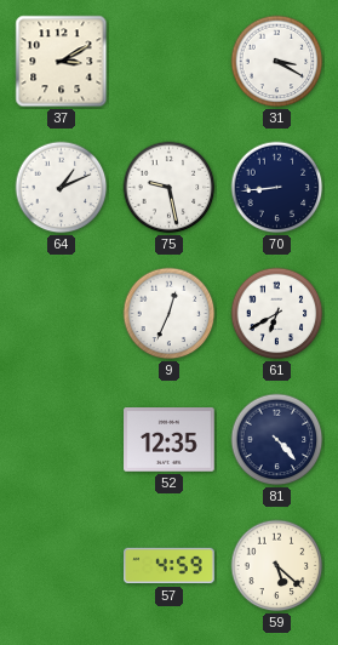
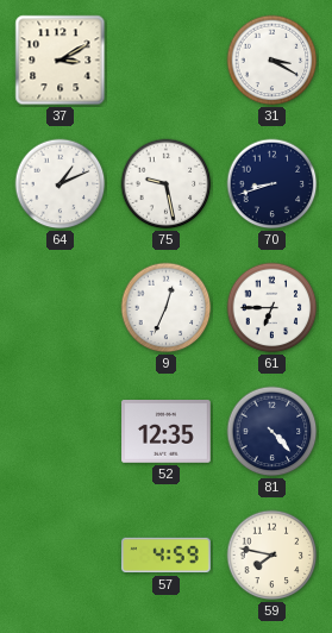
70: 8:44 -> 8:42 (273, 184)
61: 6:40 -> 6:45 (273, 308)
59: 5:22 -> 7:47 (273, 556)
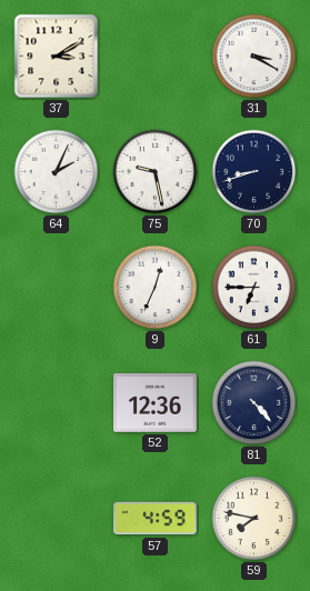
64: 1:11 -> 2:04 (57, 172)
52: 12:35 -> 12:36 (156, 403)
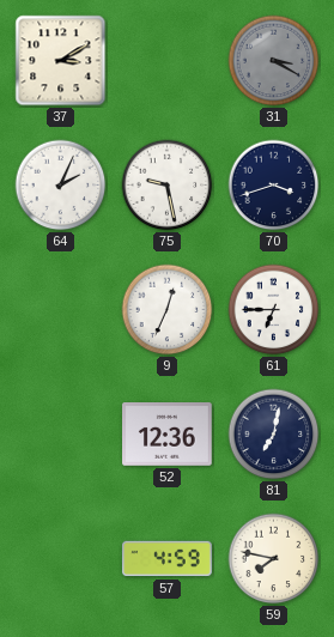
31 dial: white -> grey (274, 61)
70: 8:42 -> 3:42 (274, 186)
81: 4:23 -> 7:02 (274, 435)
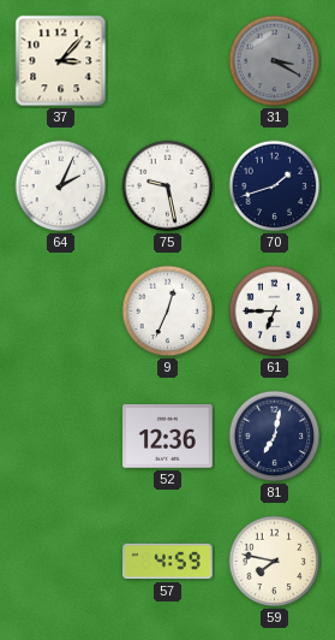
37: 3:10 -> 3:07 (61, 61)
70: 3:42 -> 1:42 (275, 186)
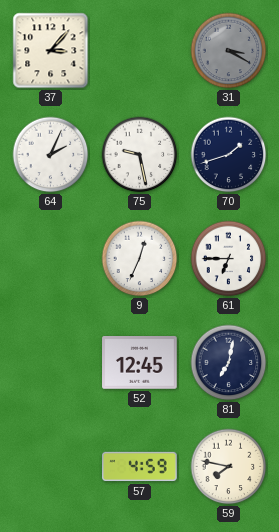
52: 12:36 -> 12:45 (140, 363)
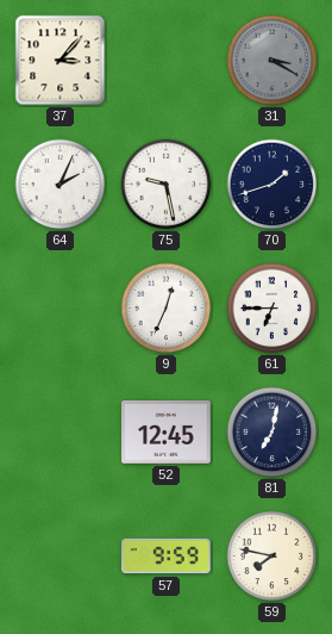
57: 4:59 -> 9:59 (167, 557)
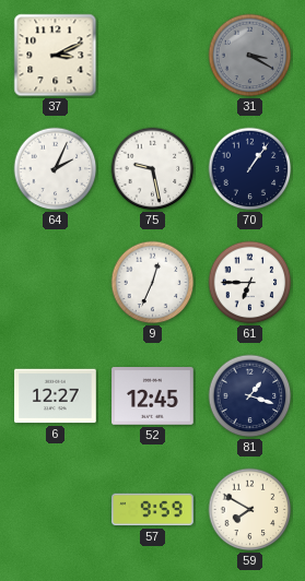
37: 3:07 -> 3:11 (56, 56)
70: 1:42 -> 1:06 (250, 169)
6: none -> 12:27 (56, 396)
81: 7:02 -> 1:18 (250, 396)
59: 7:47 -> 7:50 (250, 510)
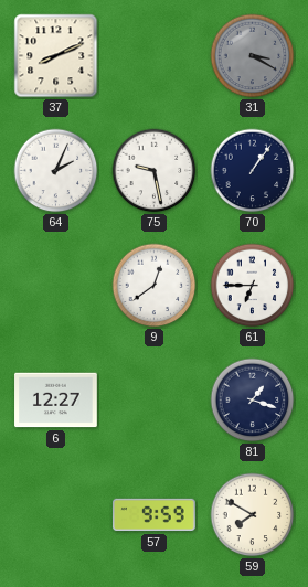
37: 3:11 -> 8:11 (56, 56)
9: 12:34 -> 12:39 (155, 286)
52: 12:45 -> none (153, 396)
